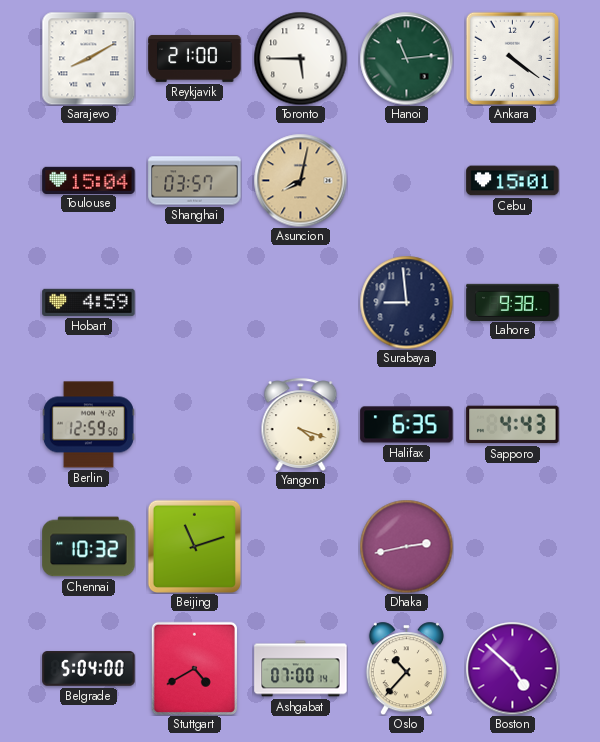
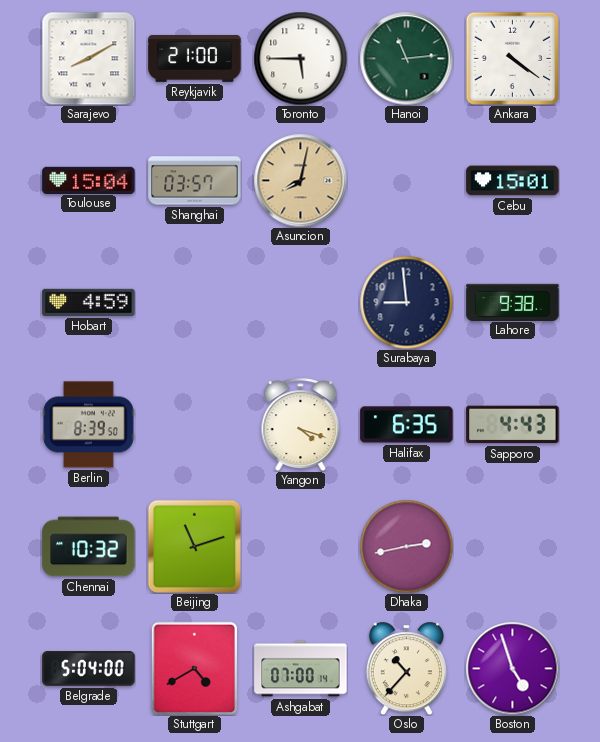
Berlin: 12:59 -> 8:39 (88, 425)
Boston: 4:52 -> 4:57 (512, 668)
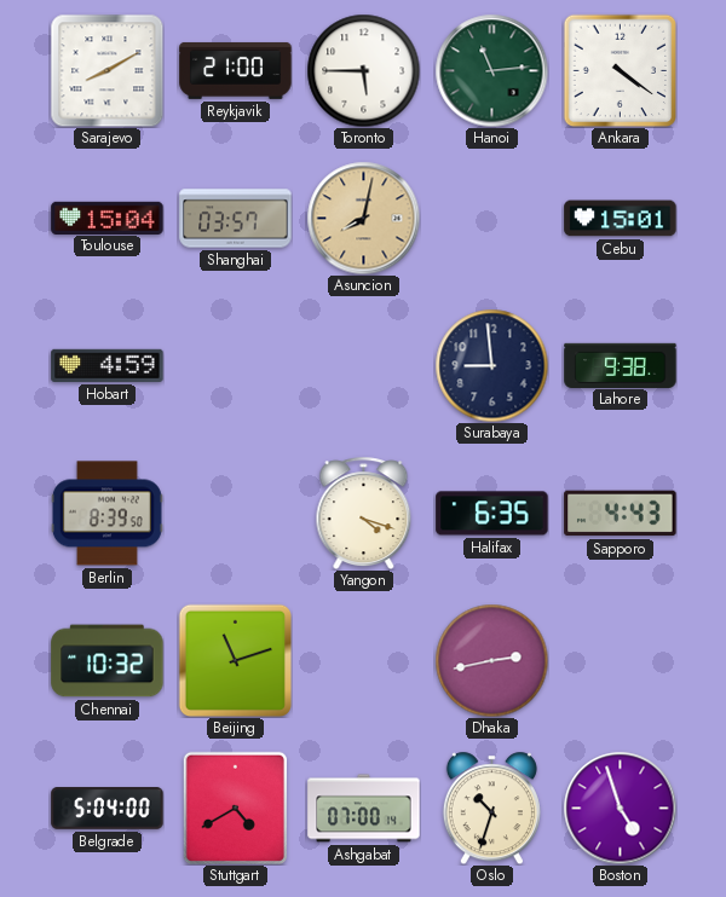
Oslo: 10:37 -> 10:33 (491, 808)
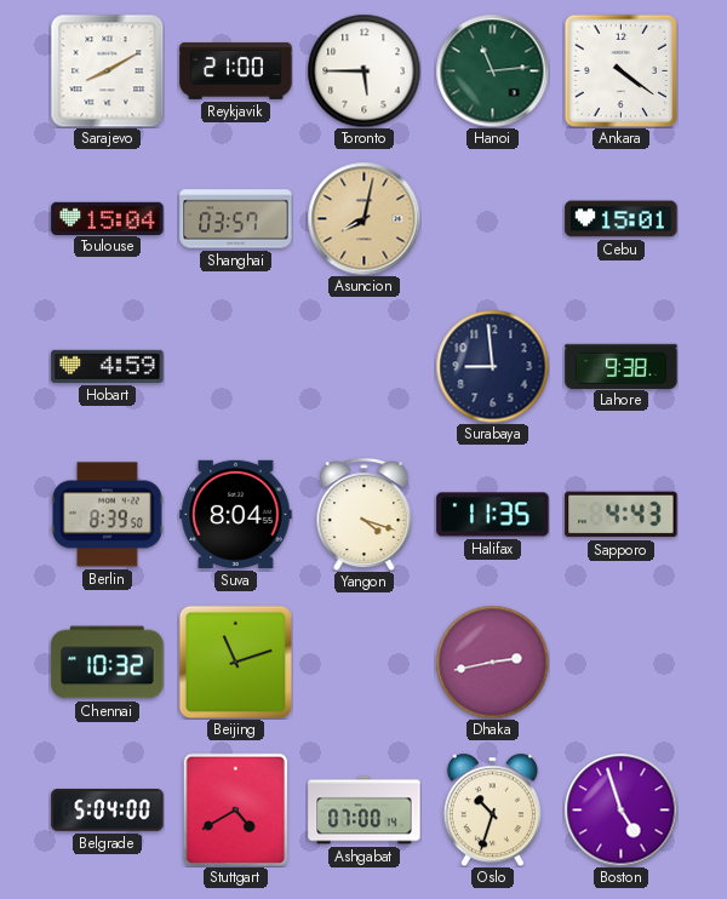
Suva: none -> 8:04 (236, 514)
Halifax: 6:35 -> 11:35 (493, 515)
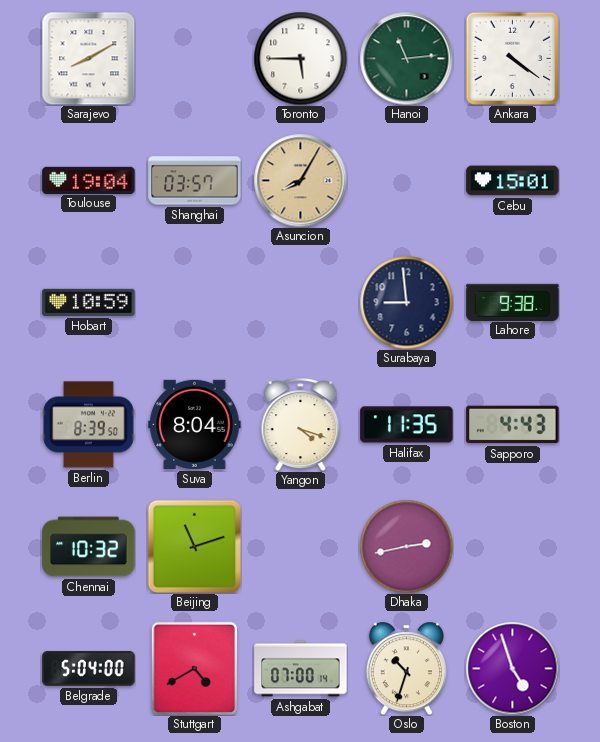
Reykjavik: 21:00 -> none (236, 70)
Toulouse: 15:04 -> 19:04 (89, 180)
Asuncion: 8:02 -> 8:05 (300, 180)
Hobart: 4:59 -> 10:59 (89, 302)
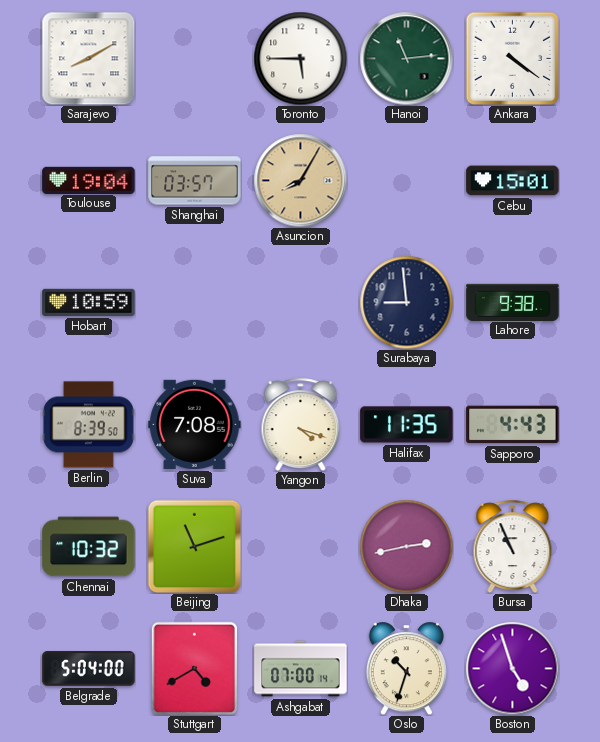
Suva: 8:04 -> 7:08 (195, 424)
Bursa: none -> 10:56 (513, 546)
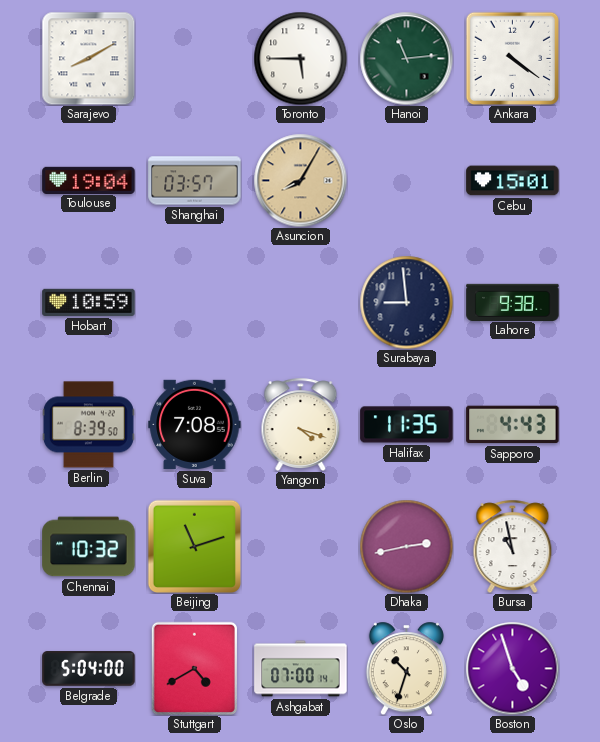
Bursa: 10:56 -> 10:58 (513, 546)
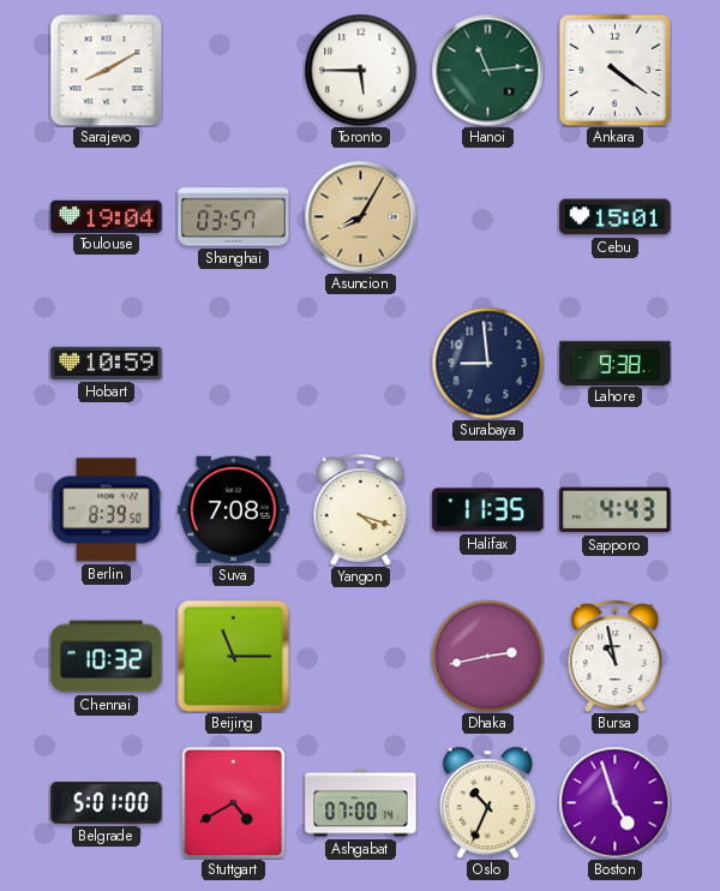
Beijing: 11:12 -> 11:15 (233, 656)
Belgrade: 5:04 -> 5:01 (107, 803)
Oslo: 10:33 -> 10:34 (487, 802)
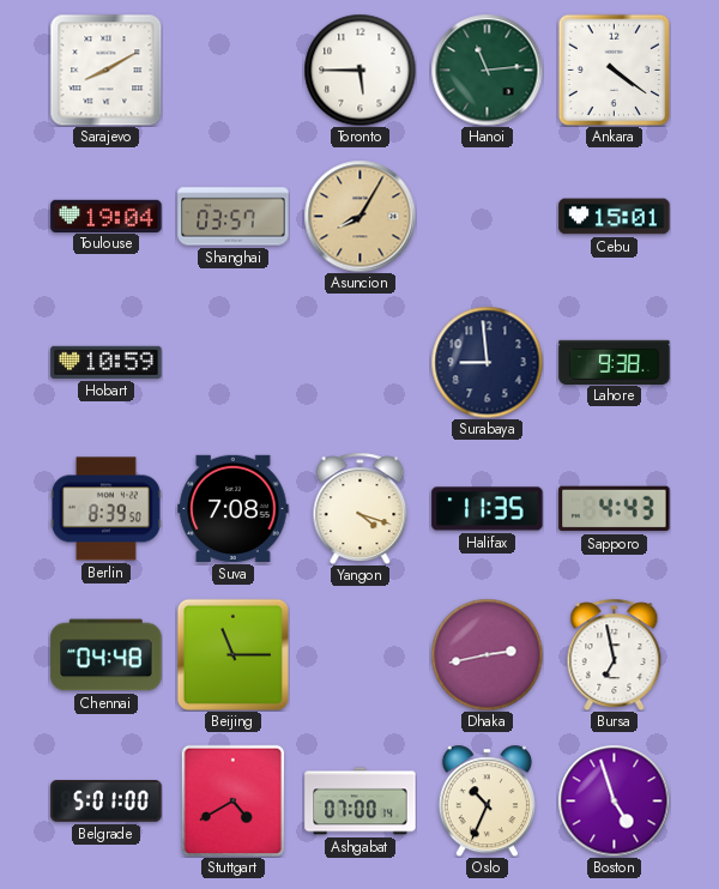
Chennai: 10:32 -> 04:48 (107, 655)
Bursa: 10:58 -> 6:58 (615, 654)
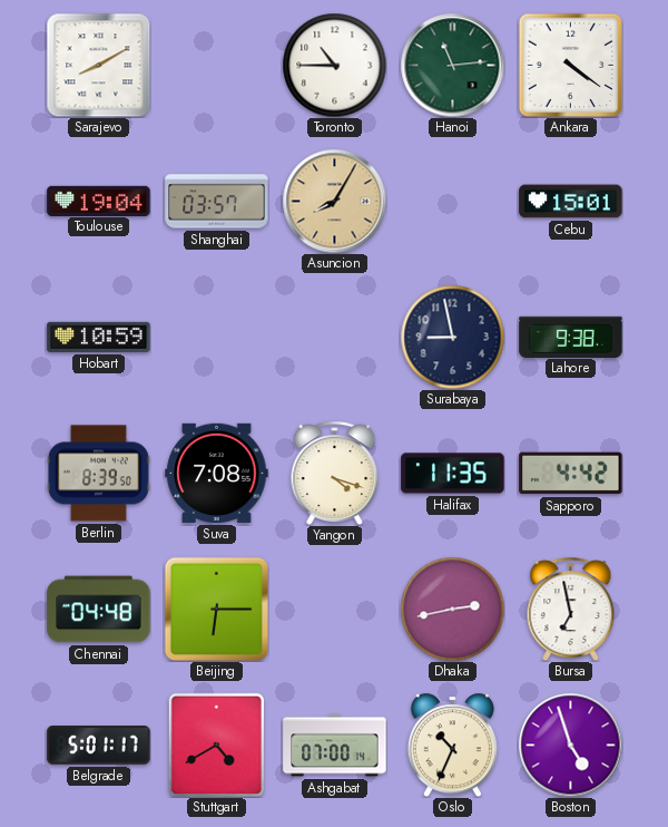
Toronto: 5:45 -> 10:45 (334, 65)
Surabaya: 8:59 -> 8:58 (452, 337)
Sapporo: 4:43 -> 4:42 (571, 474)
Beijing: 11:15 -> 6:15 (216, 609)
Belgrade: 5:01:00 -> 5:01:17 (99, 746)
